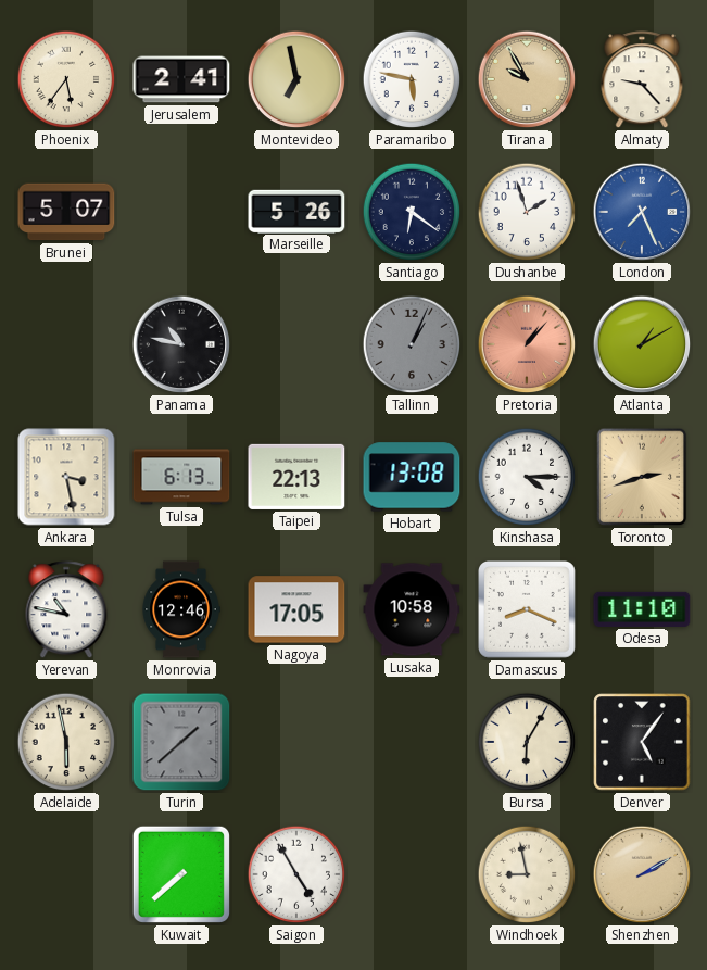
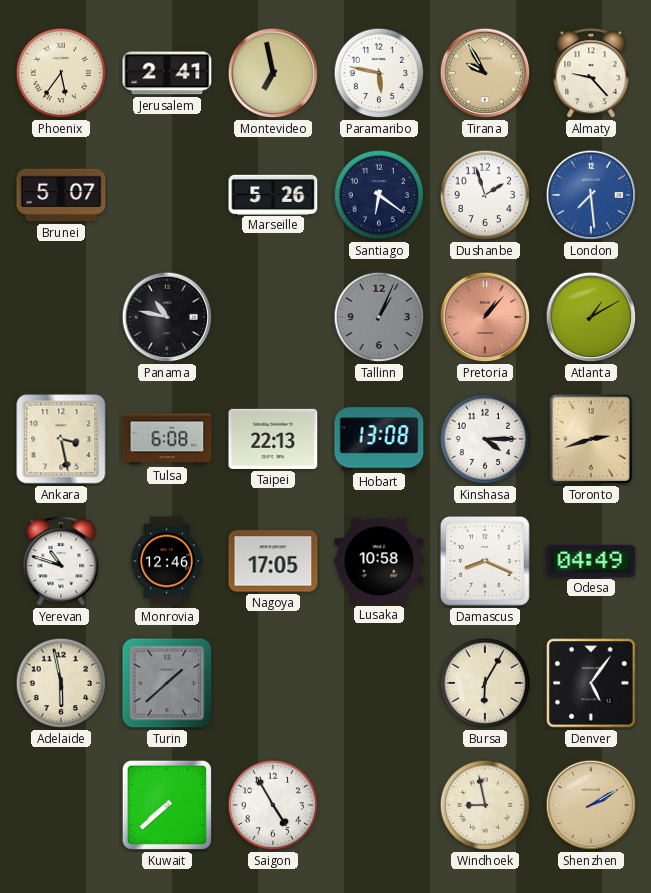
London: 7:26 -> 7:29 (591, 195)
Tulsa: 6:13 -> 6:08 (167, 439)
Yerevan: 10:47 -> 10:48 (61, 562)
Odesa: 11:10 -> 04:49 (591, 561)
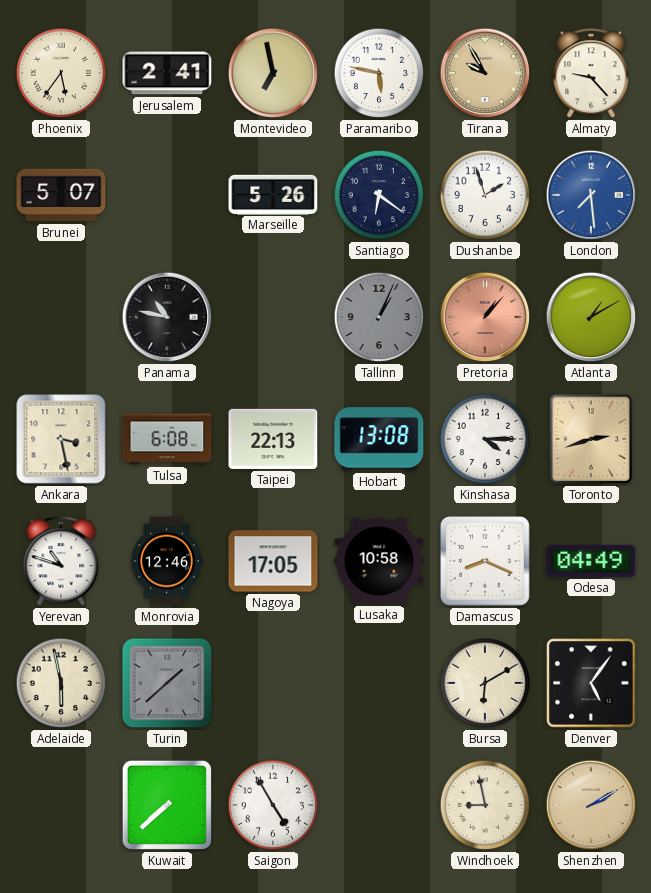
Bursa: 6:05 -> 6:10 (485, 683)
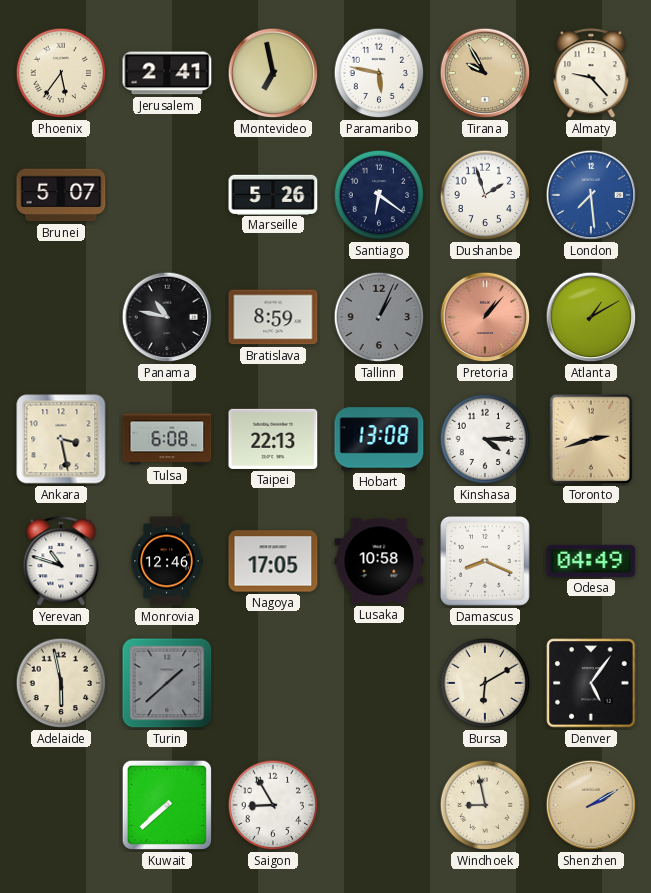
Bratislava: none -> 8:59 (273, 317)
Saigon: 4:55 -> 8:55 (273, 805)
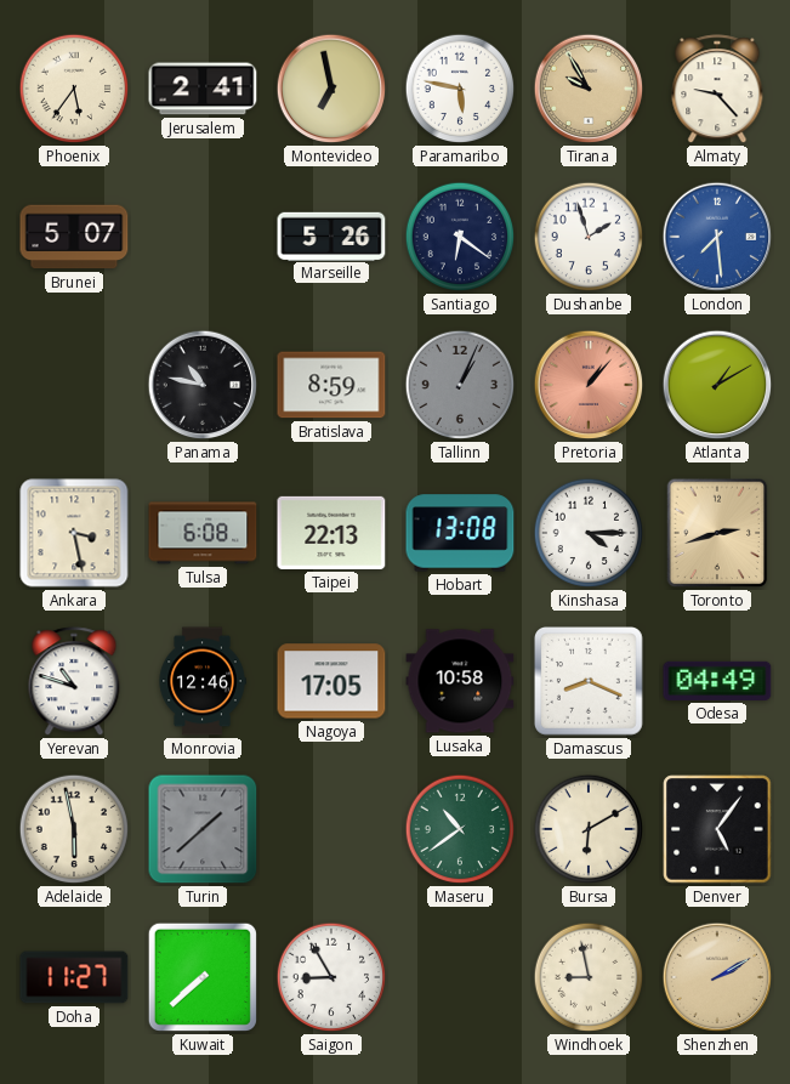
Maseru: none -> 10:39 (460, 829)
Doha: none -> 11:27 (74, 977)
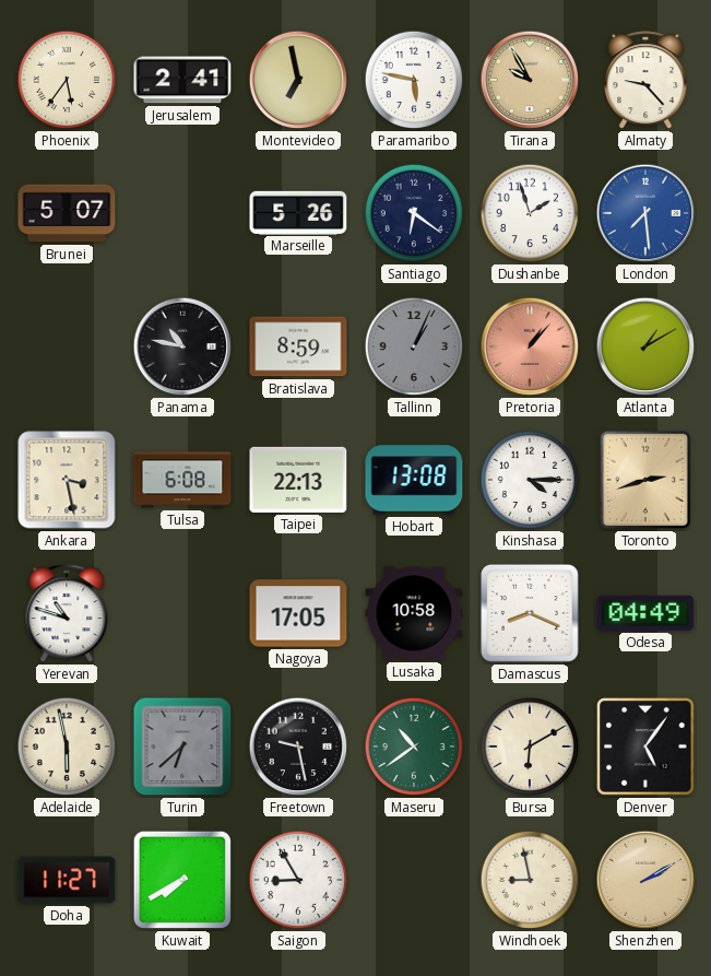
Monrovia: 12:46 -> none (203, 681)
Turin: 1:38 -> 6:38 (182, 746)
Freetown: none -> 9:28 (298, 746)
Kuwait: 7:38 -> 7:40 (182, 880)
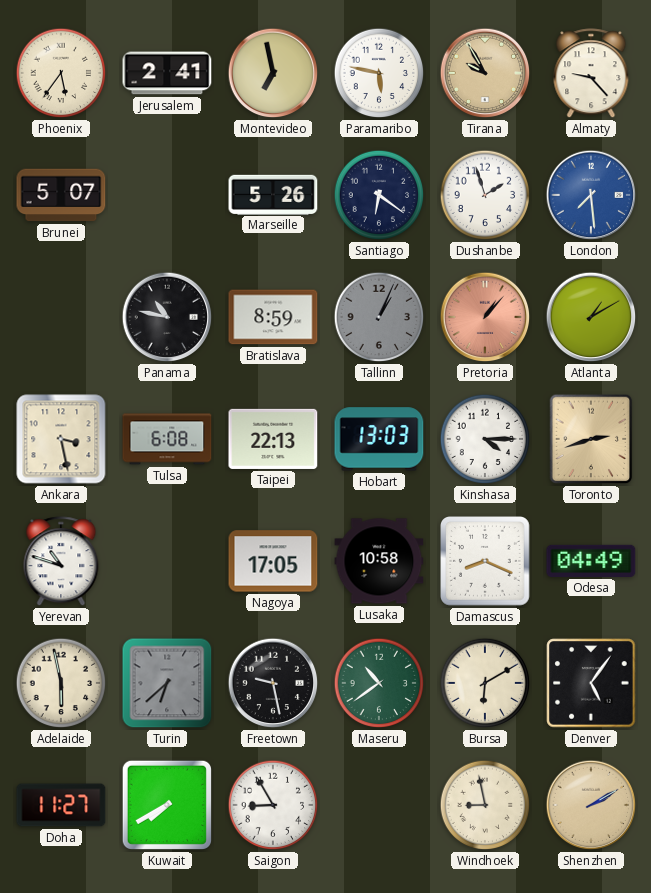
Hobart: 13:08 -> 13:03 (379, 439)
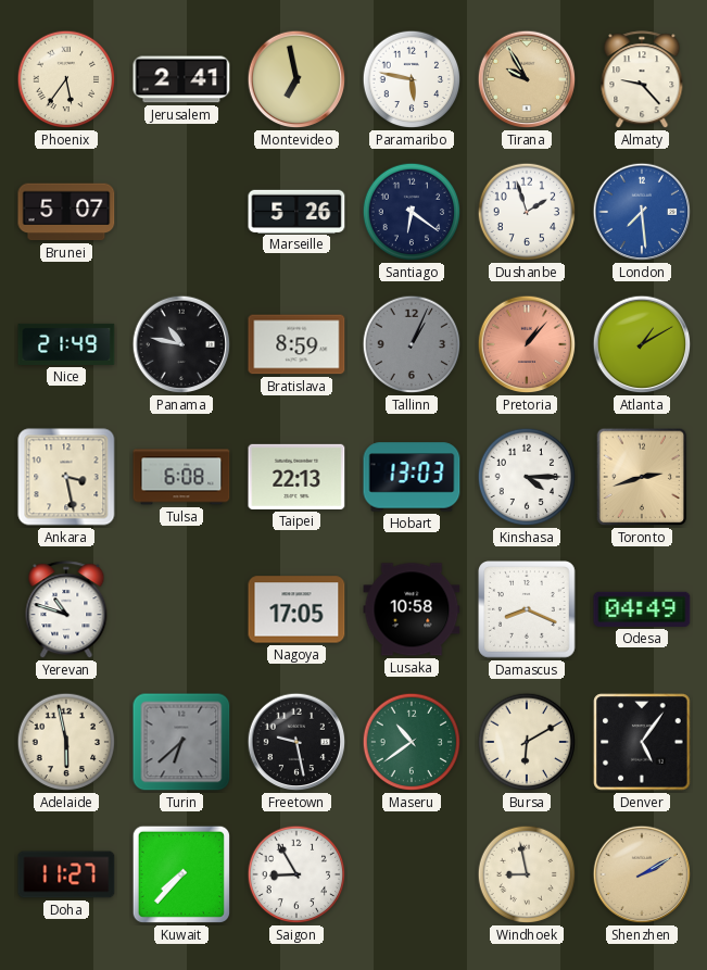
Nice: none -> 21:49 (66, 344)
Kuwait: 7:40 -> 7:37 (181, 874)
